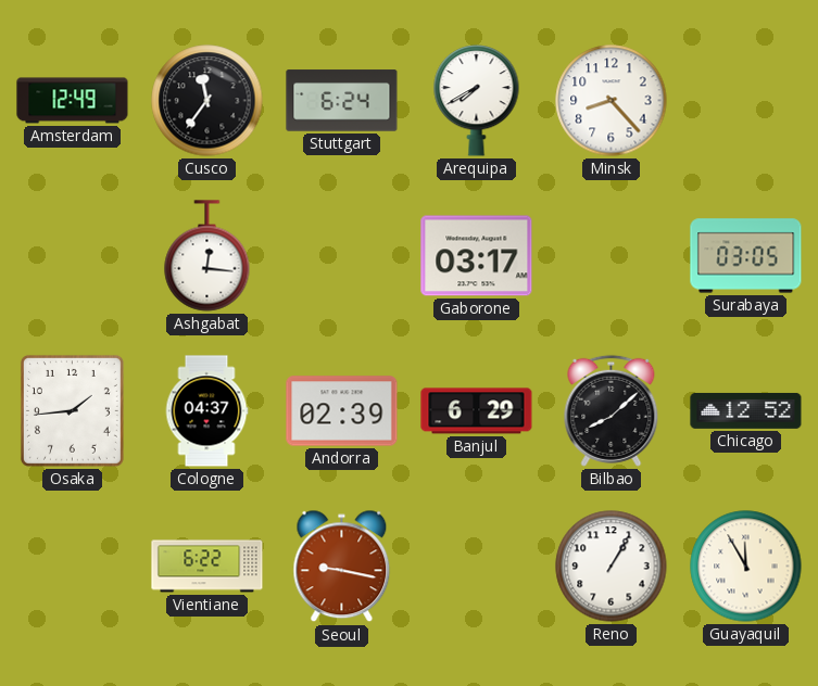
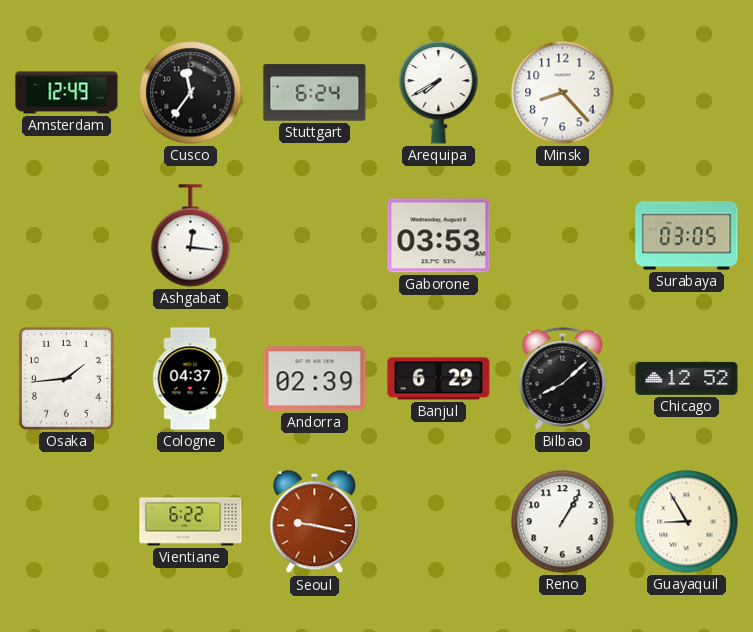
Gaborone: 03:17 -> 03:53 (439, 236)
Guayaquil: 11:55 -> 8:55 (687, 522)
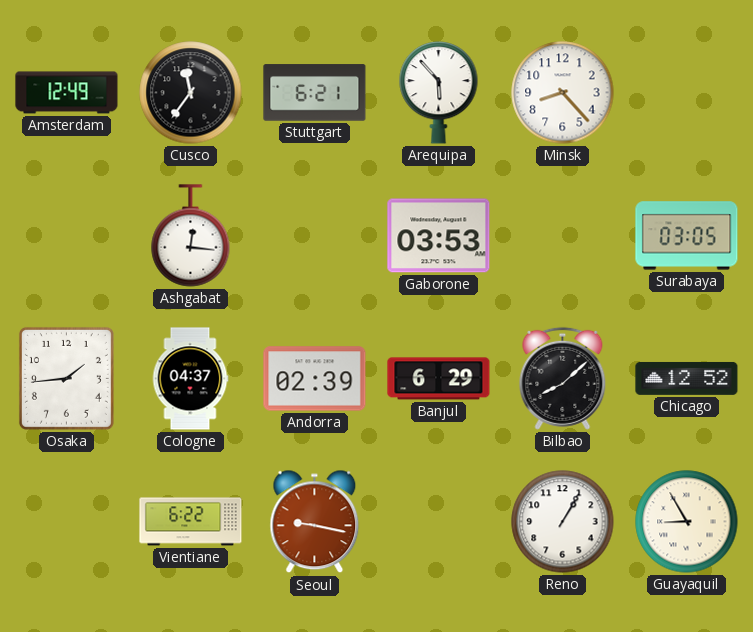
Stuttgart: 6:24 -> 6:21 (315, 93)
Arequipa: 7:40 -> 5:53 (439, 93)
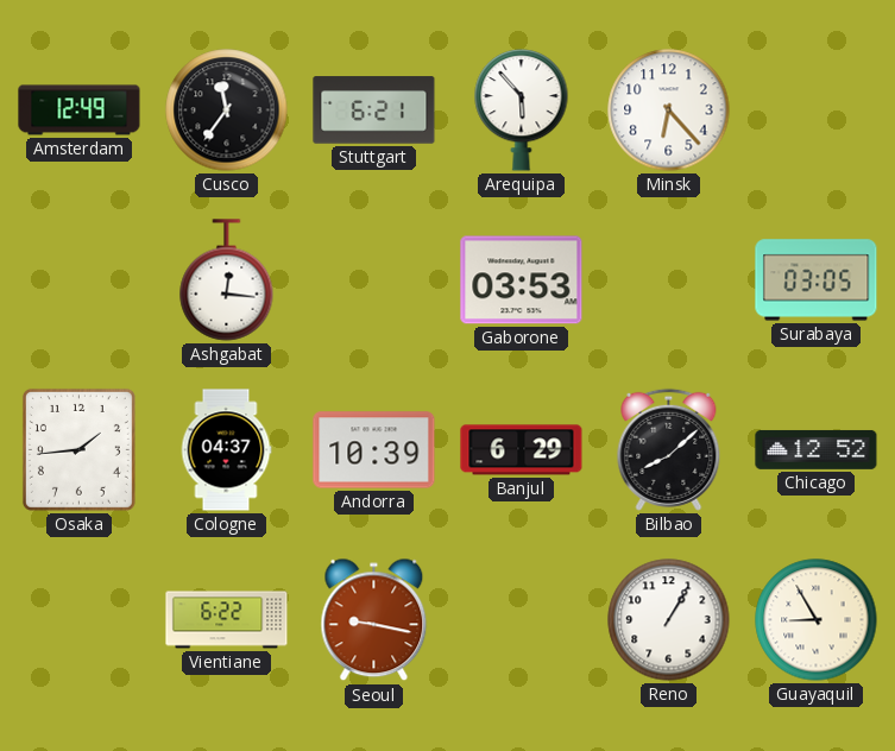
Minsk: 8:23 -> 6:23 (669, 111)
Andorra: 02:39 -> 10:39 (374, 450)
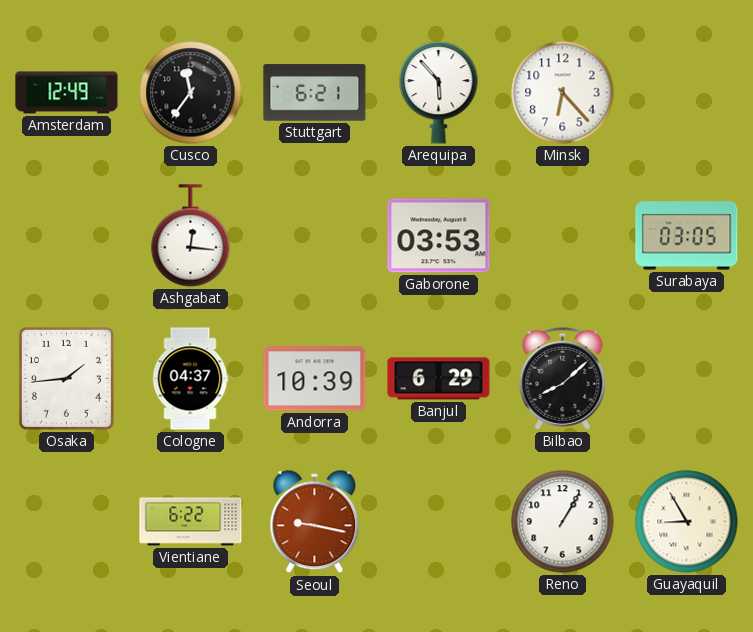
Chicago: 12:52 -> none (817, 449)
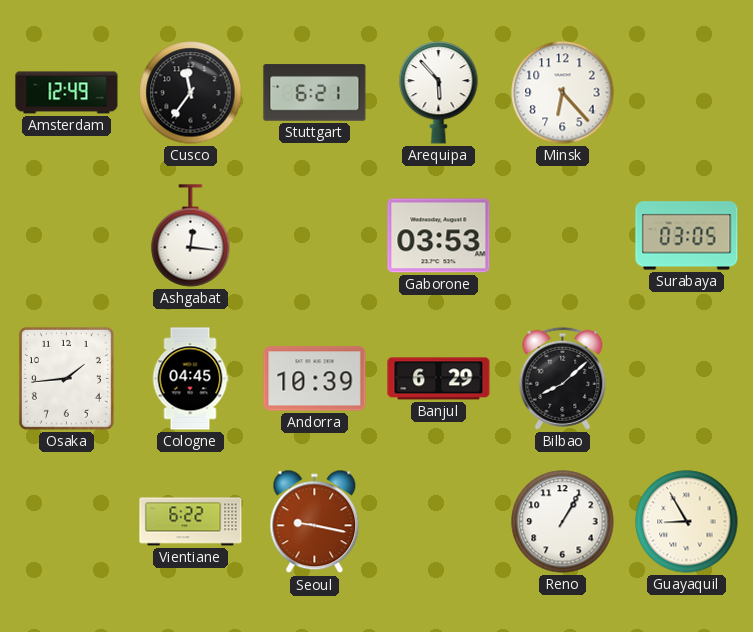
Cologne: 04:37 -> 04:45 (190, 379)
